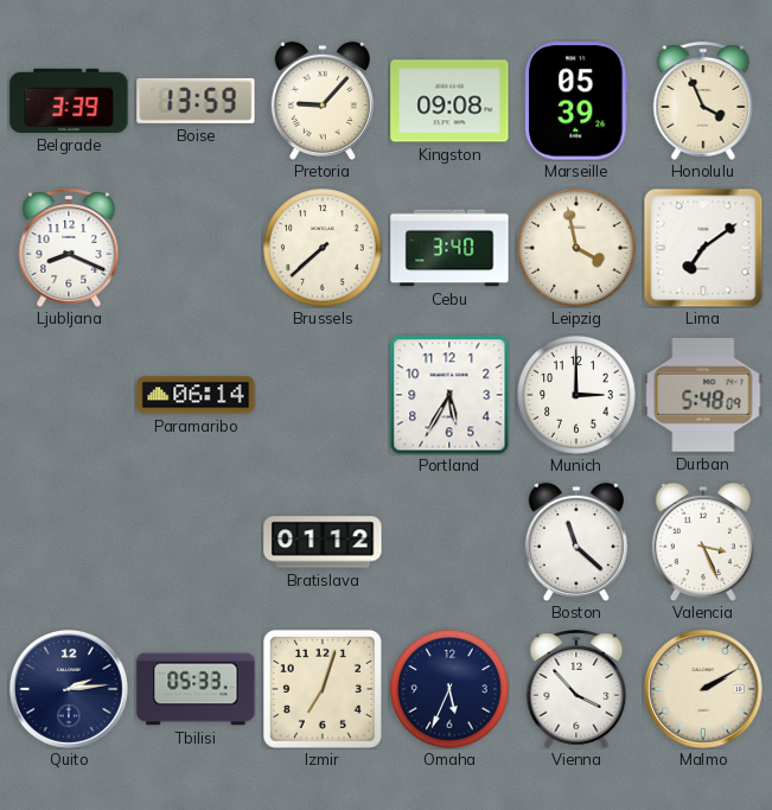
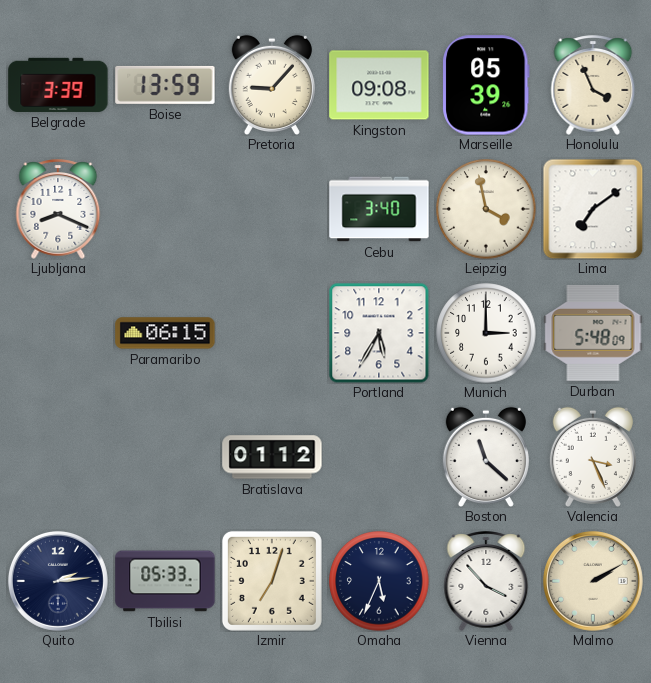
Brussels: 7:38 -> none (323, 248)
Paramaribo: 06:14 -> 06:15 (165, 333)
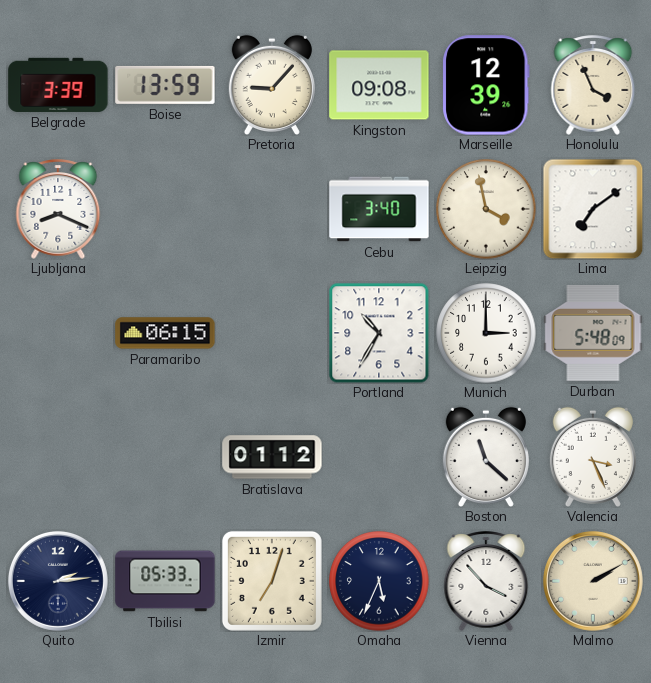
Marseille: 05:39 -> 12:39 (487, 85)
Portland: 5:35 -> 10:35 (379, 333)
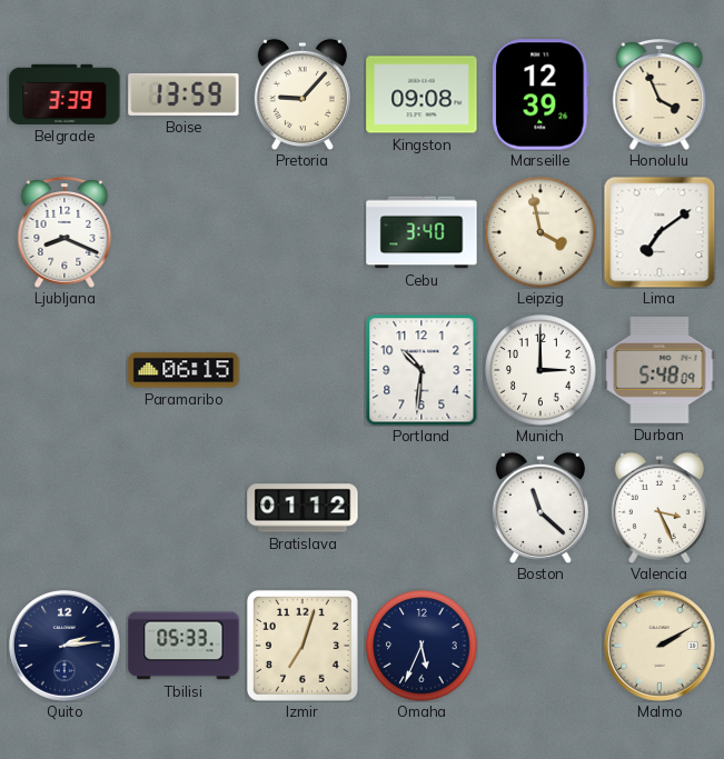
Portland: 10:35 -> 10:31 (421, 370)
Vienna: 3:53 -> none (486, 581)
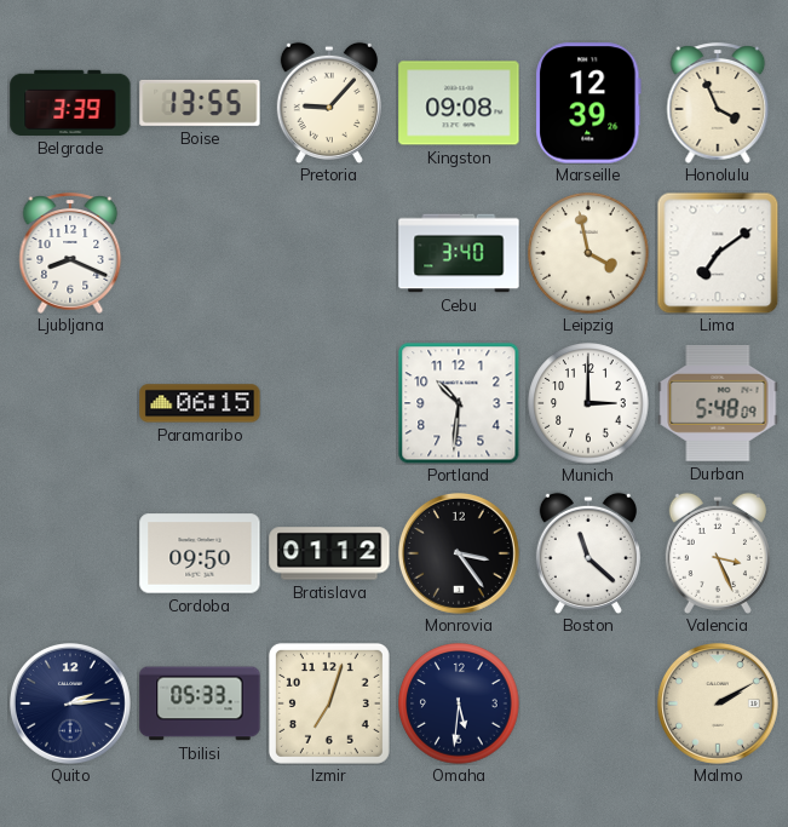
Boise: 13:59 -> 13:55 (200, 103)
Cordoba: none -> 09:50 (200, 553)
Monrovia: none -> 3:24 (459, 553)
Omaha: 5:34 -> 5:31 (459, 703)
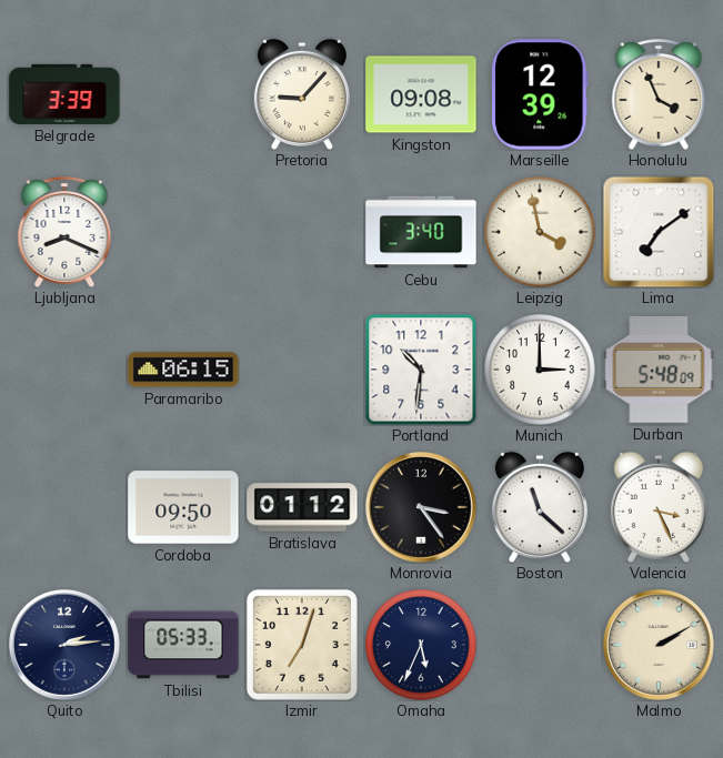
Boise: 13:55 -> none (200, 103)
Omaha: 5:31 -> 5:34 (421, 645)
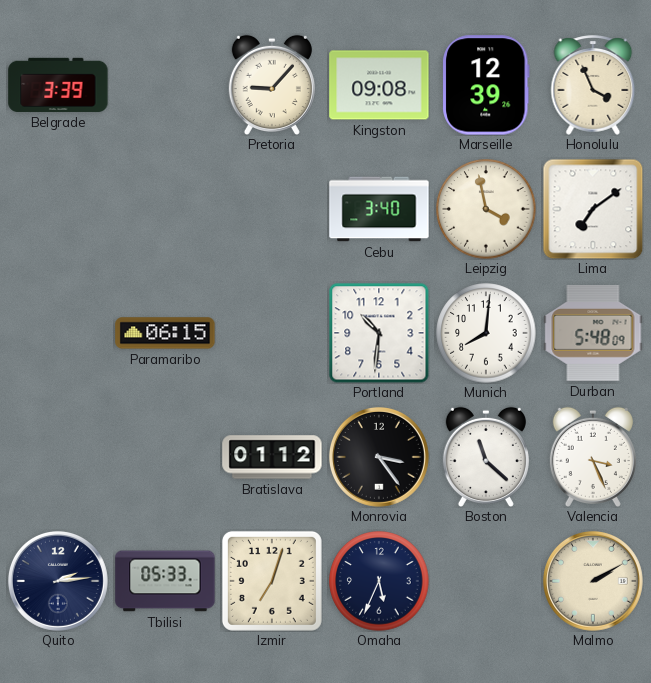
Ljubljana: 8:19 -> none (64, 232)
Munich: 3:00 -> 8:01 (486, 333)
Cordoba: 09:50 -> none (183, 507)
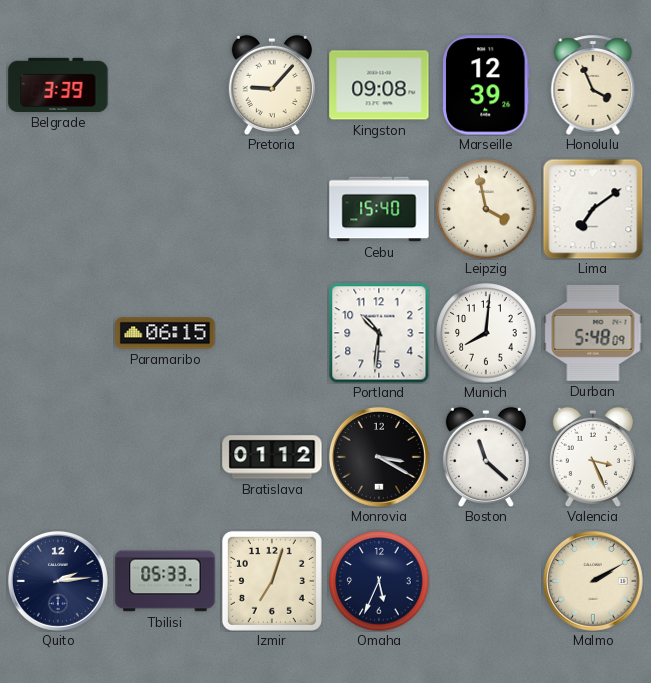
Cebu: 3:40 -> 15:40 (379, 209)
Monrovia: 3:24 -> 3:20 (379, 457)
